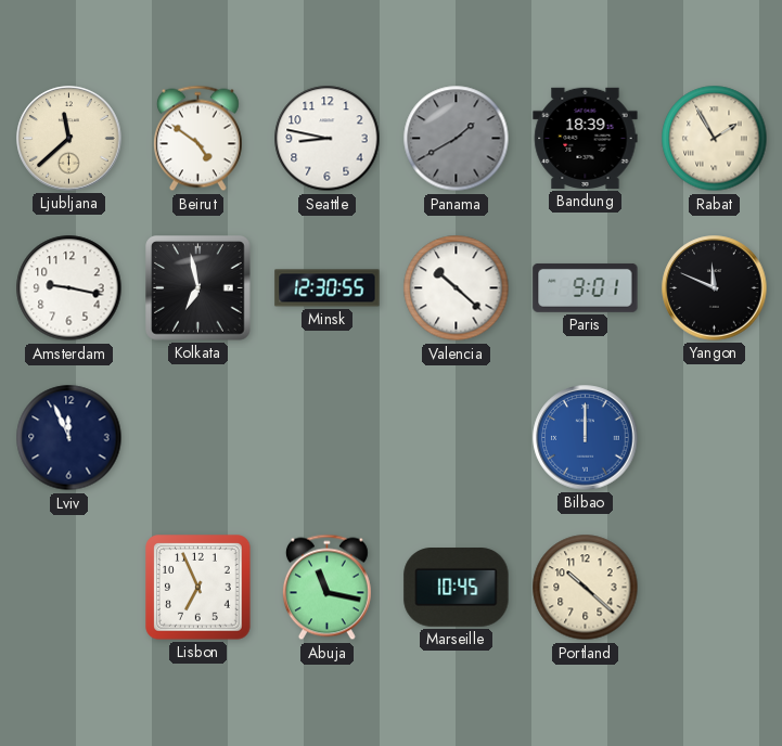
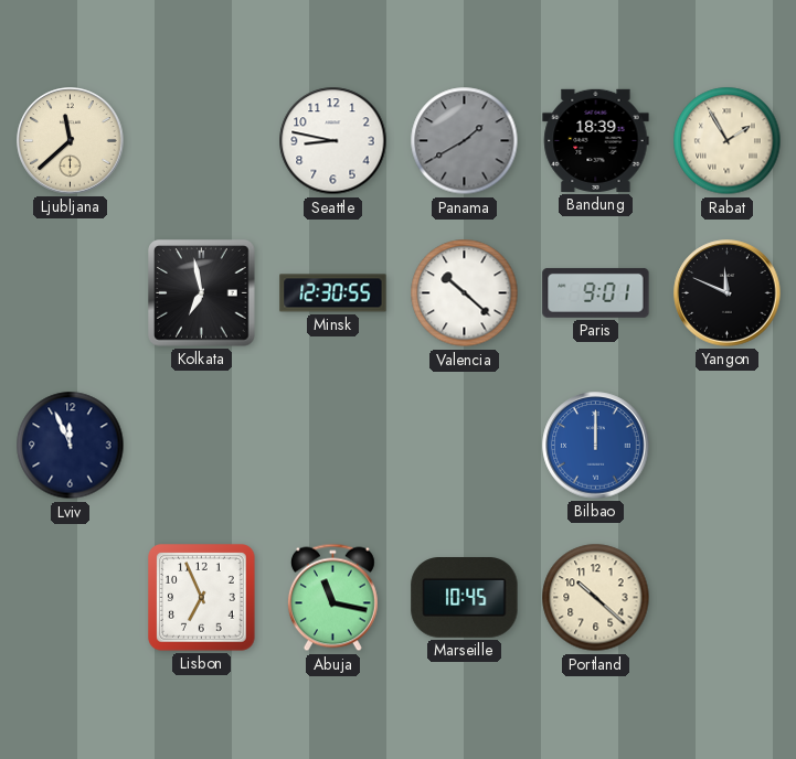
Beirut: 4:51 -> none (197, 139)
Amsterdam: 9:17 -> none (69, 288)
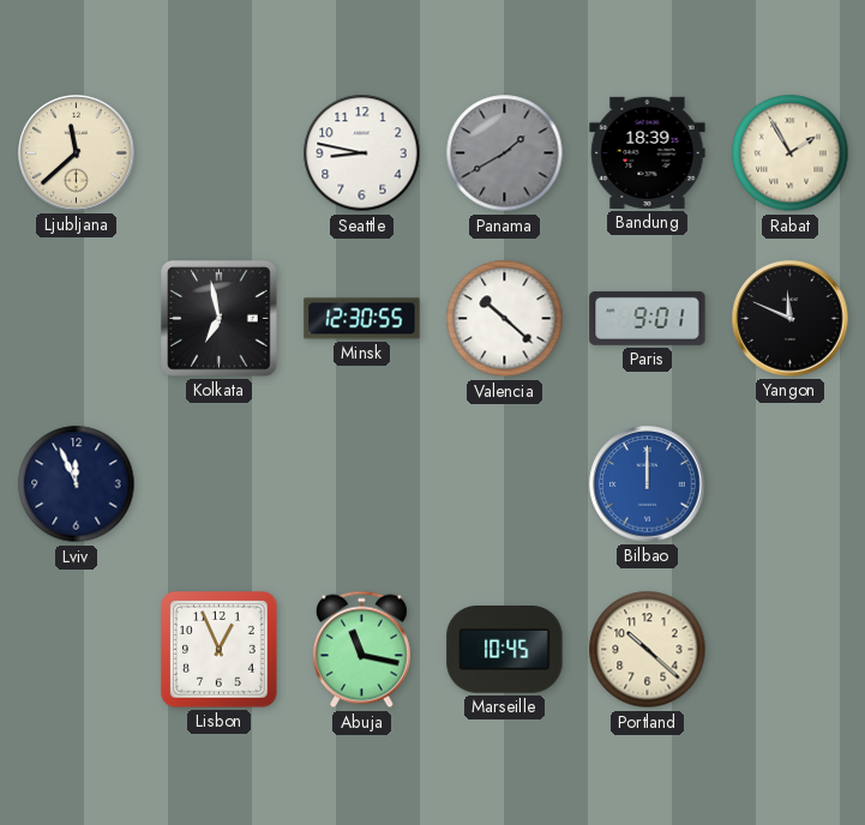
Lisbon: 6:56 -> 12:56 (220, 650)
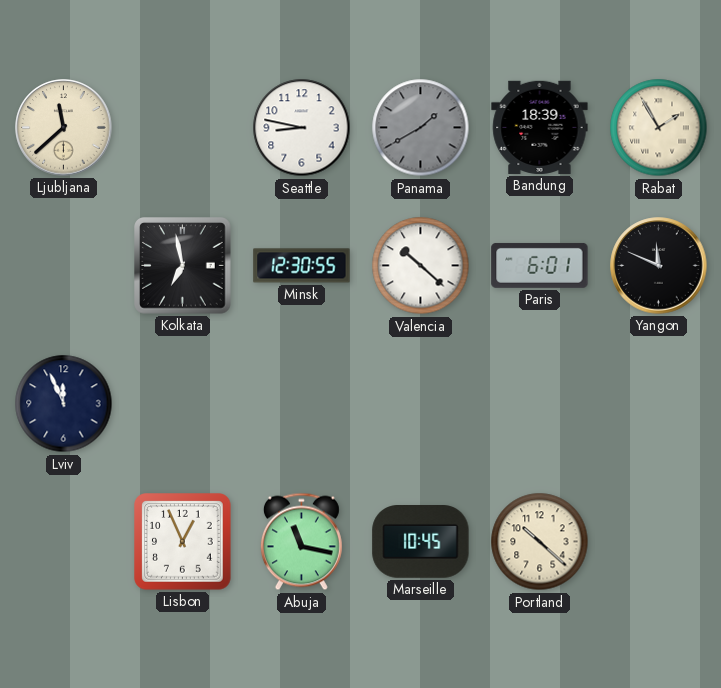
Paris: 9:01 -> 6:01 (540, 265)
Bilbao: 12:00 -> none (648, 484)
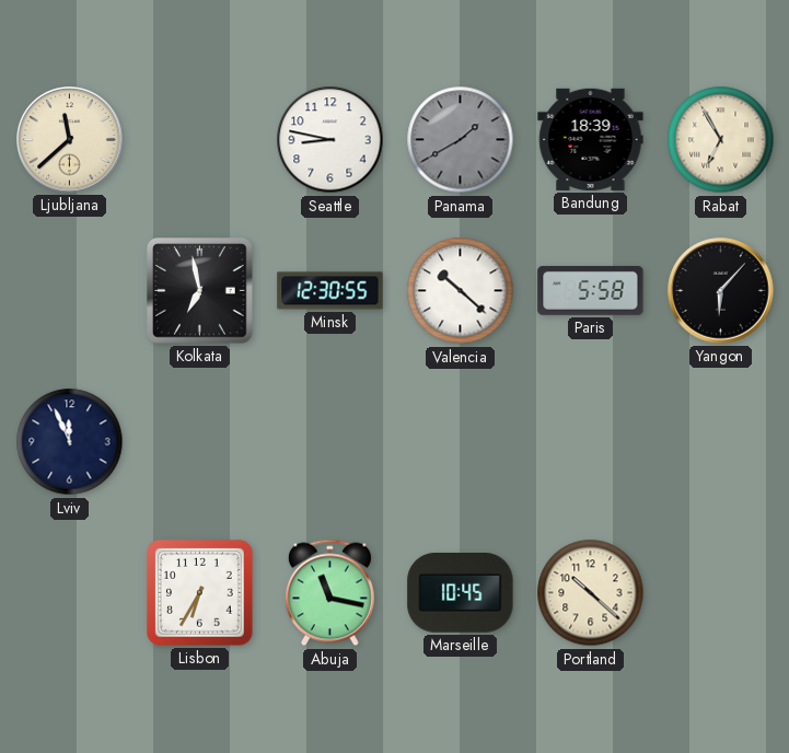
Rabat: 1:55 -> 6:55 (721, 140)
Paris: 6:01 -> 5:58 (591, 290)
Yangon: 11:49 -> 6:07 (721, 291)
Lisbon: 12:56 -> 6:35 (200, 593)
